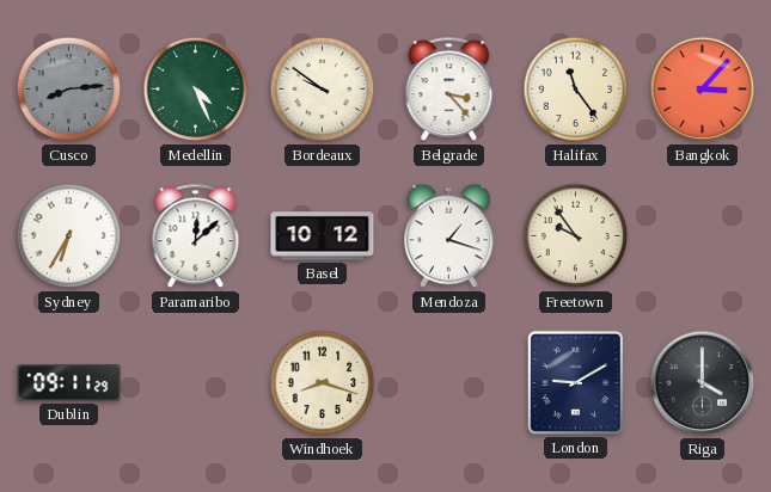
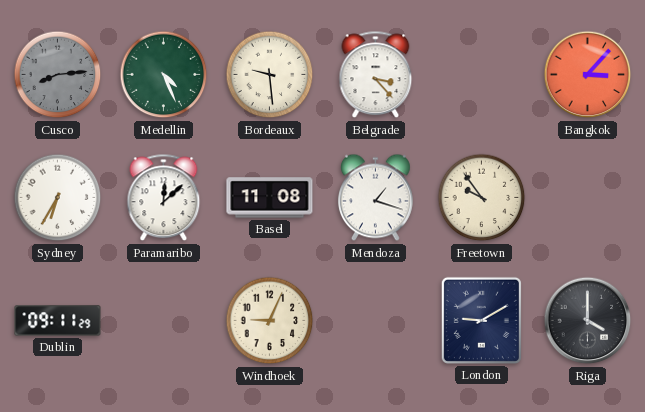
Bordeaux: 9:51 -> 9:29 (270, 75)
Halifax: 11:24 -> none (576, 90)
Basel: 10:12 -> 11:08 (270, 198)
Windhoek: 8:18 -> 9:04 (270, 321)
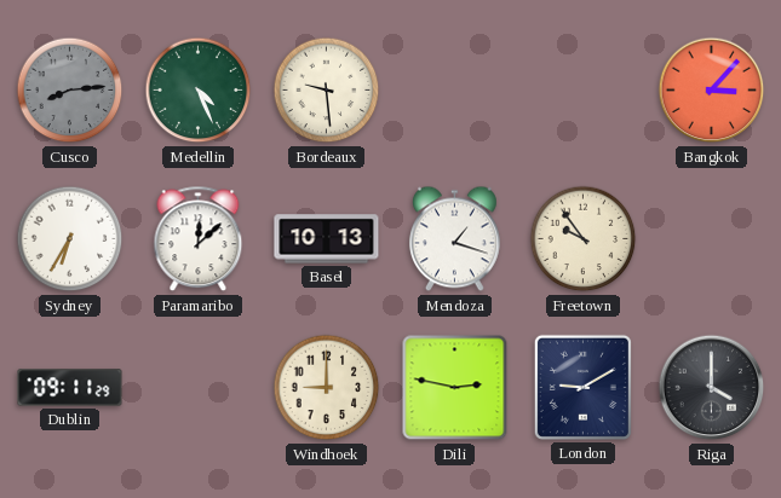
Belgrade: 3:23 -> none (376, 75)
Basel: 11:08 -> 10:13 (327, 239)
Windhoek: 9:04 -> 9:00 (327, 388)
Dili: none -> 2:47 (455, 388)
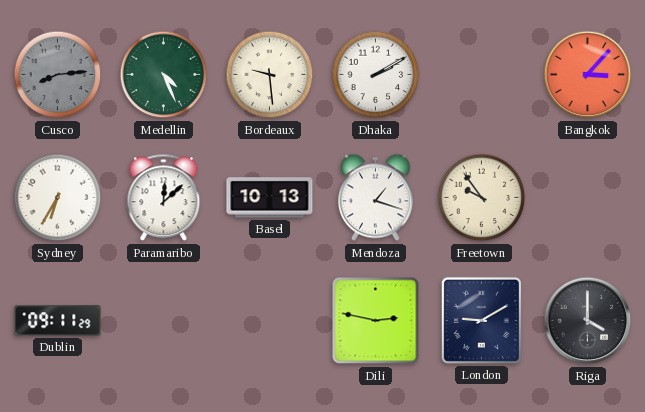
Dhaka: none -> 2:10 (376, 75)
Windhoek: 9:00 -> none (327, 388)
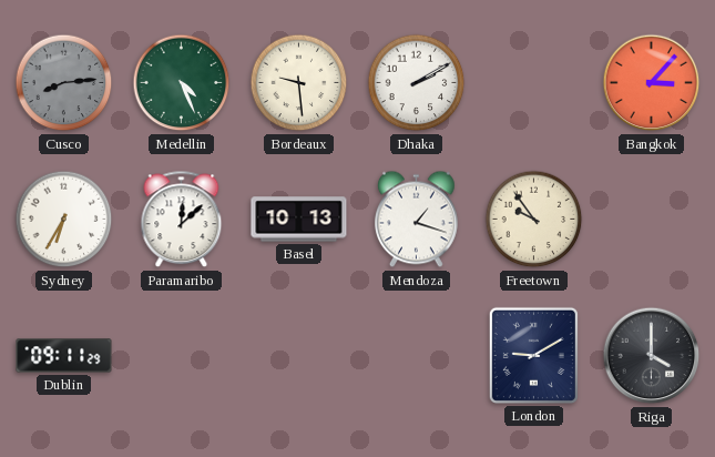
Dili: 2:47 -> none (376, 321)
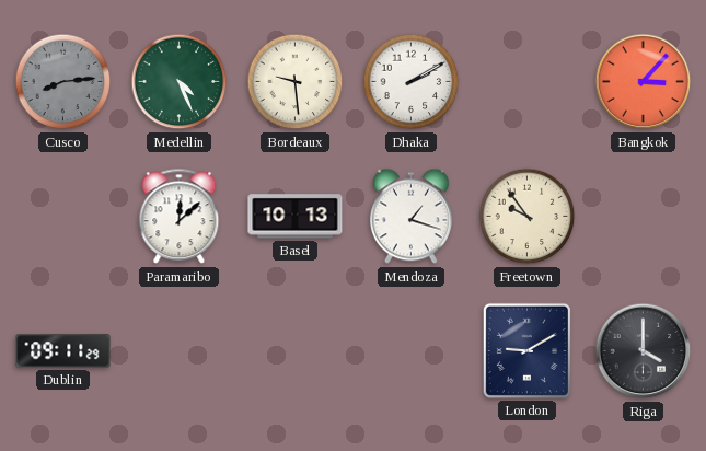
Sydney: 6:35 -> none (64, 220)
